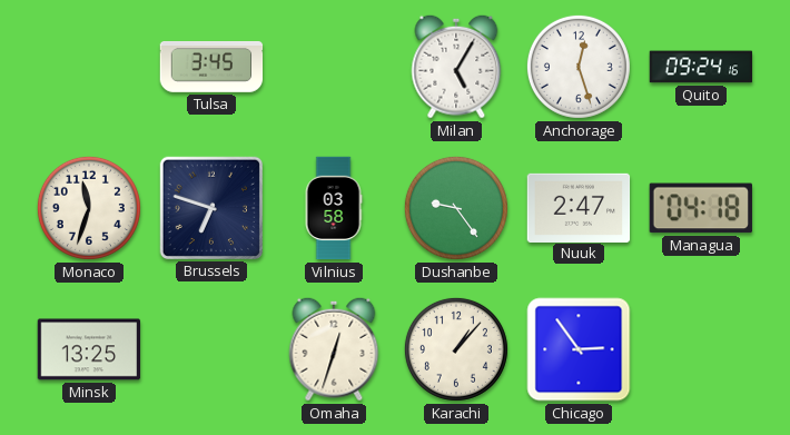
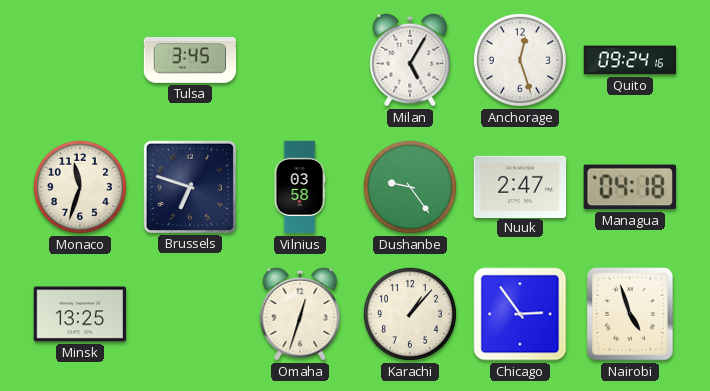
Nairobi: none -> 4:57 (630, 314)
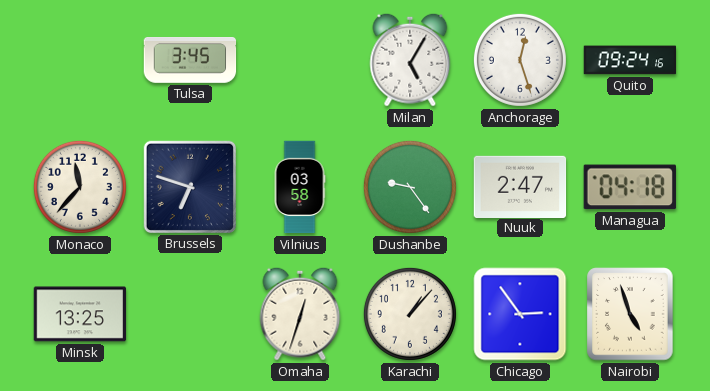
Monaco: 11:33 -> 11:37 (80, 187)
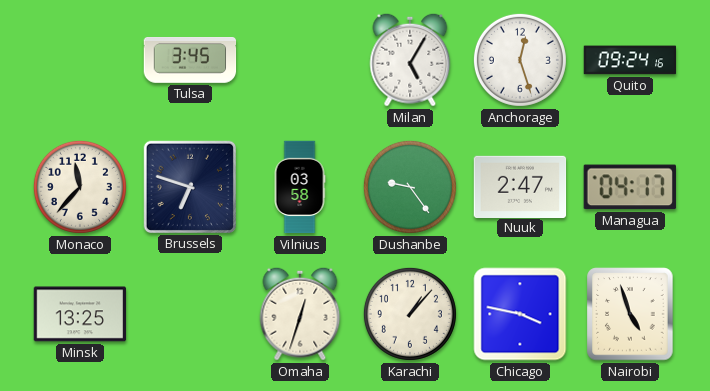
Managua: 04:18 -> 04:17 (630, 187)
Chicago: 2:54 -> 3:47 (520, 314)
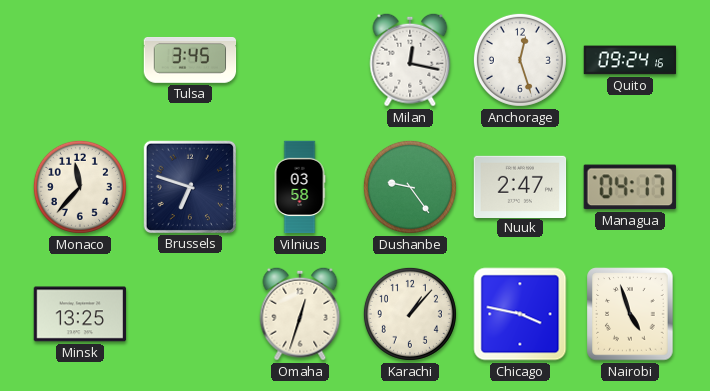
Milan: 5:05 -> 12:17 (410, 60)
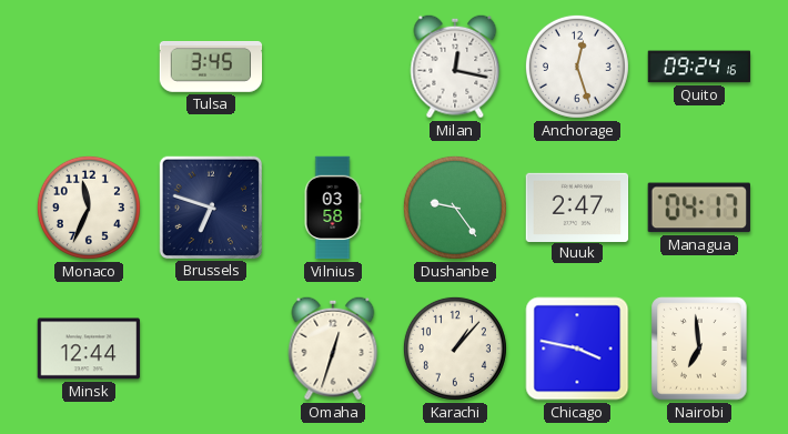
Monaco: 11:37 -> 11:34 (89, 208)
Minsk: 13:25 -> 12:44 (89, 349)
Nairobi: 4:57 -> 6:59 (699, 349)
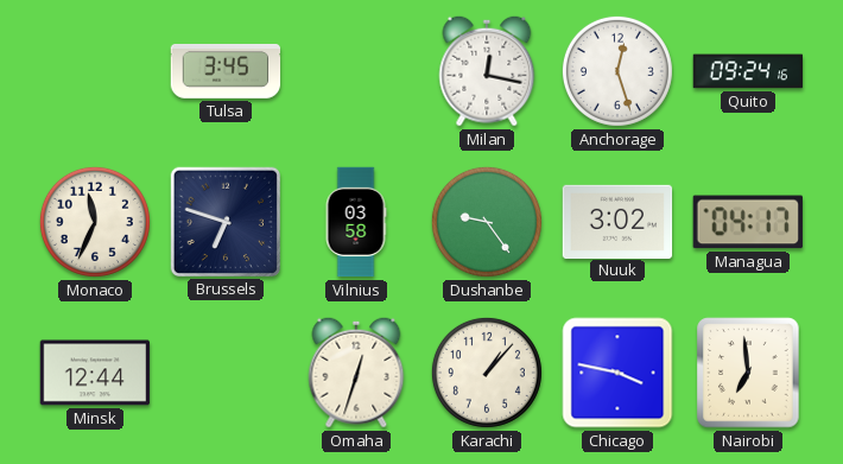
Nuuk: 2:47 -> 3:02 (617, 221)
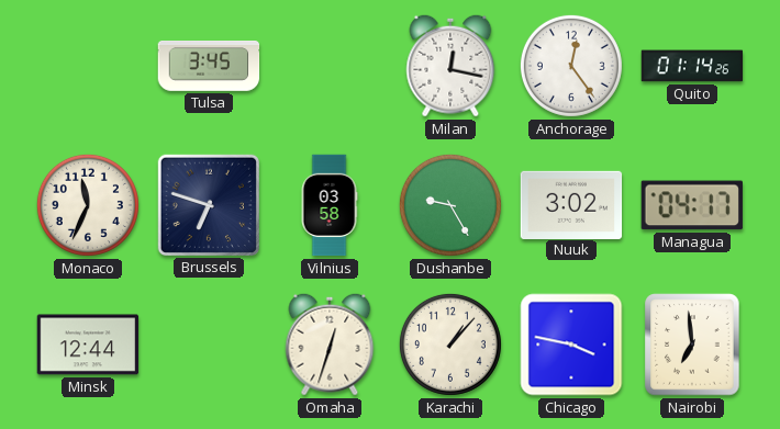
Anchorage: 12:27 -> 12:24 (571, 66)
Quito: 09:24 -> 01:14 (692, 66)
Dushanbe: 9:24 -> 9:25 (450, 205)
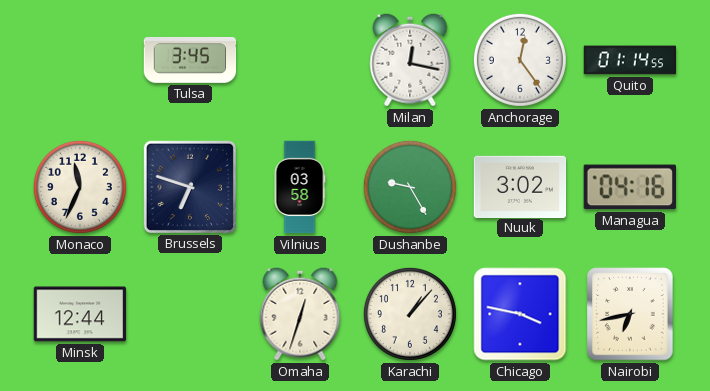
Quito: 01:14:26 -> 01:14:55 (630, 60)
Managua: 04:17 -> 04:16 (630, 187)
Nairobi: 6:59 -> 6:43 (630, 314)
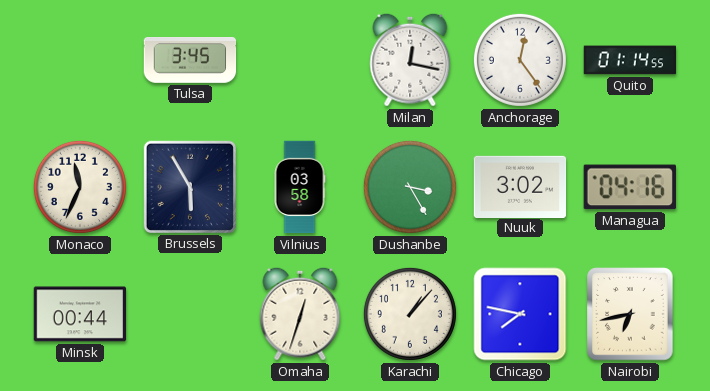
Brussels: 6:48 -> 5:55 (189, 186)
Dushanbe: 9:25 -> 3:25 (410, 187)
Minsk: 12:44 -> 00:44 (80, 314)
Chicago: 3:47 -> 7:47 (520, 314)
